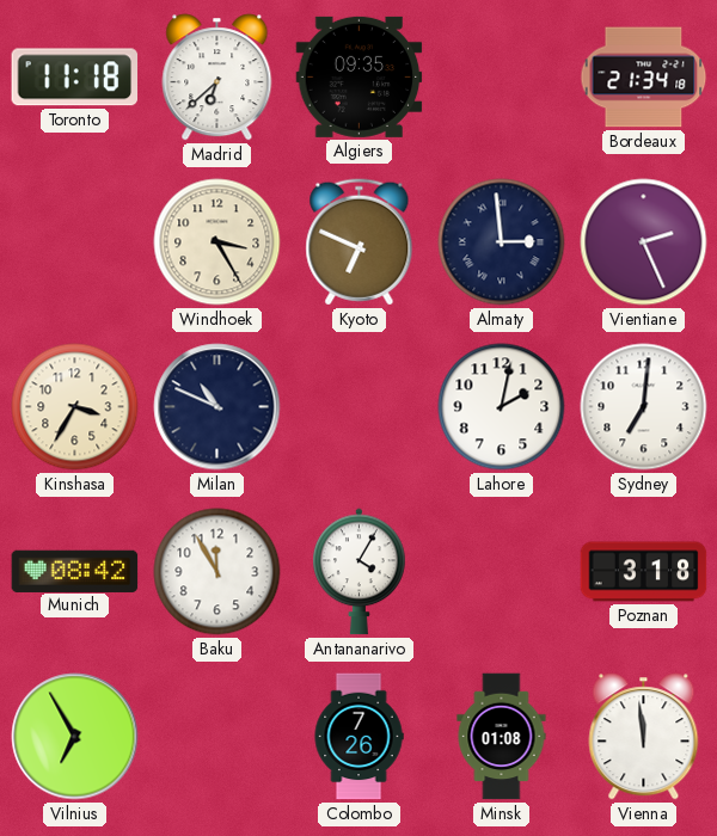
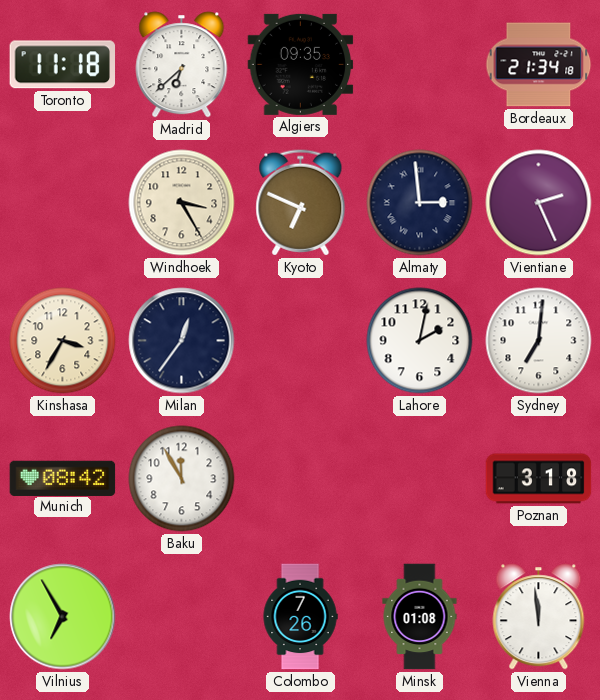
Milan: 10:49 -> 12:36 (182, 341)
Antananarivo: 4:05 -> none (360, 572)
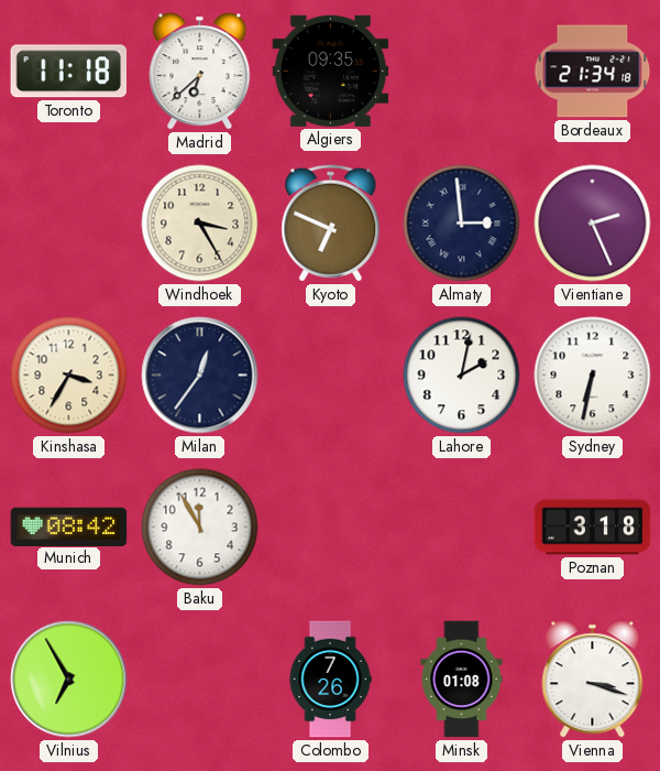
Sydney: 7:01 -> 6:32 (593, 376)
Vienna: 11:59 -> 3:18 (593, 680)
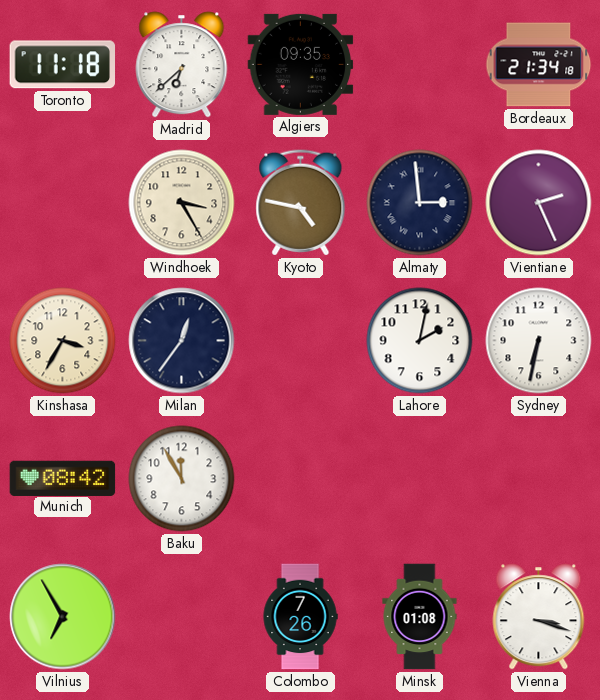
Kyoto: 6:49 -> 4:47 (301, 203)
Poznan: 3:18 -> none (593, 528)
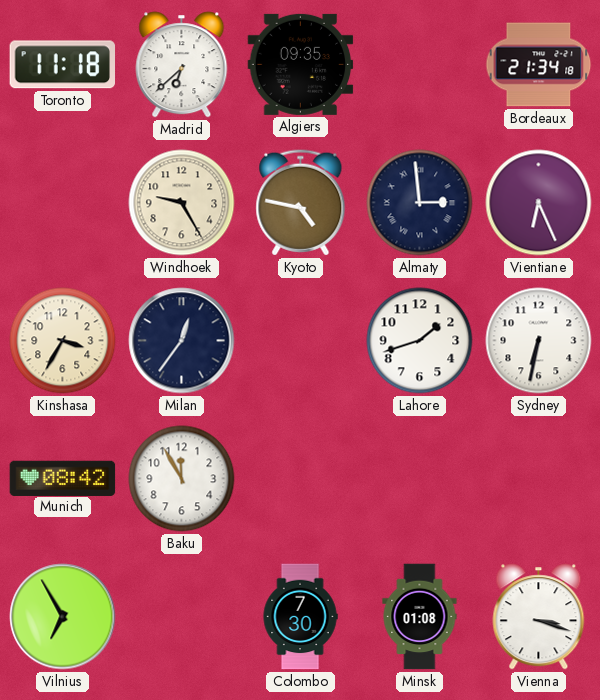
Windhoek: 3:25 -> 9:25 (182, 203)
Vientiane: 2:26 -> 6:26 (539, 203)
Lahore: 2:02 -> 1:42 (420, 341)
Colombo: 7:26 -> 7:30 (300, 617)
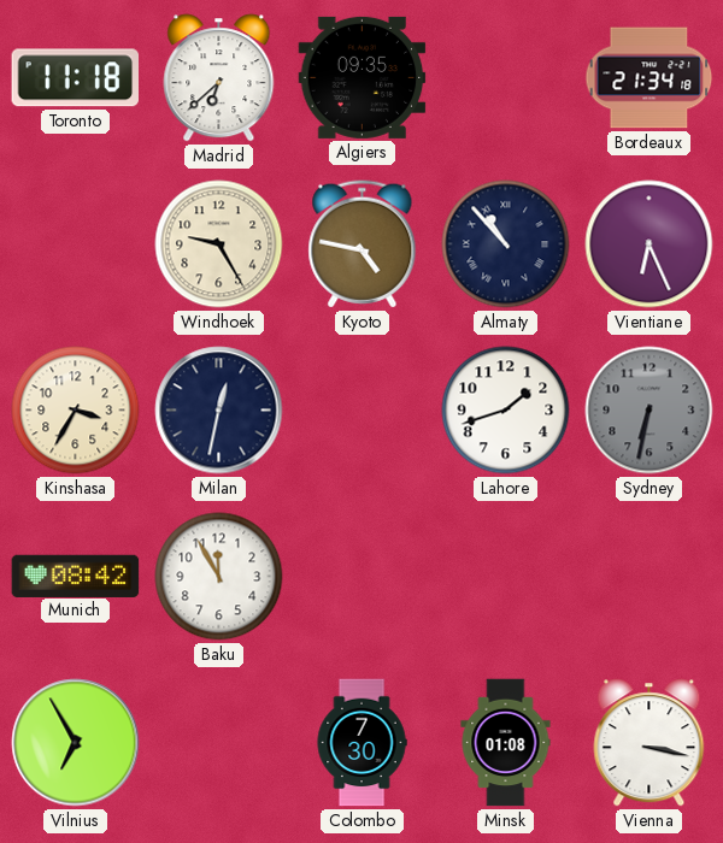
Almaty: 2:59 -> 10:53 (506, 244)
Milan: 12:36 -> 12:32 (219, 411)
Sydney dial: white -> grey (649, 411)
Vienna: 3:18 -> 3:17 (649, 743)
